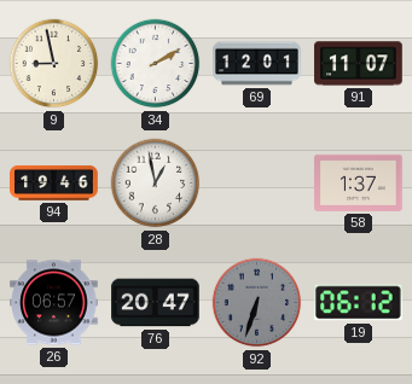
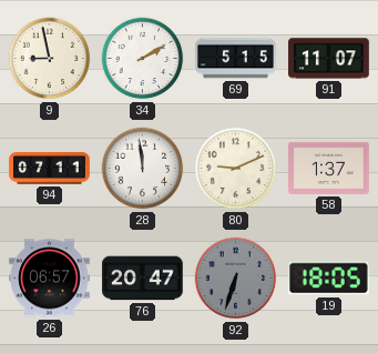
69: 12:01 -> 5:15 (236, 59)
94: 19:46 -> 07:11 (50, 168)
28: 12:58 -> 11:59 (143, 169)
80: none -> 9:11 (236, 169)
19: 06:12 -> 18:05 (329, 279)
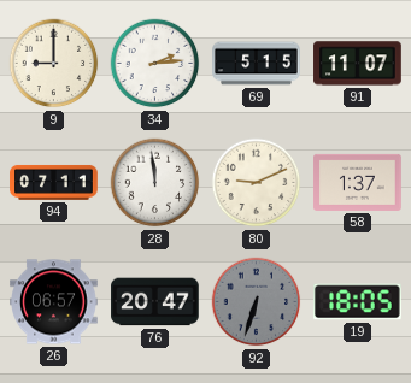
9: 8:58 -> 9:00 (54, 64)
34: 2:10 -> 2:14 (155, 64)
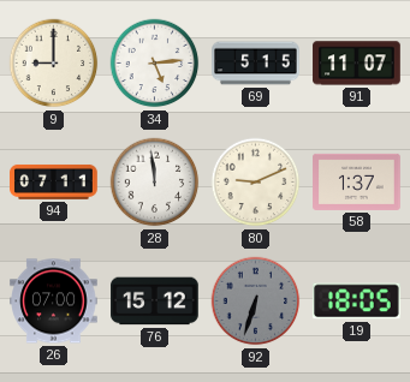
34: 2:14 -> 5:14 (155, 64)
26: 06:57 -> 07:00 (54, 302)
76: 20:47 -> 15:12 (155, 302)
